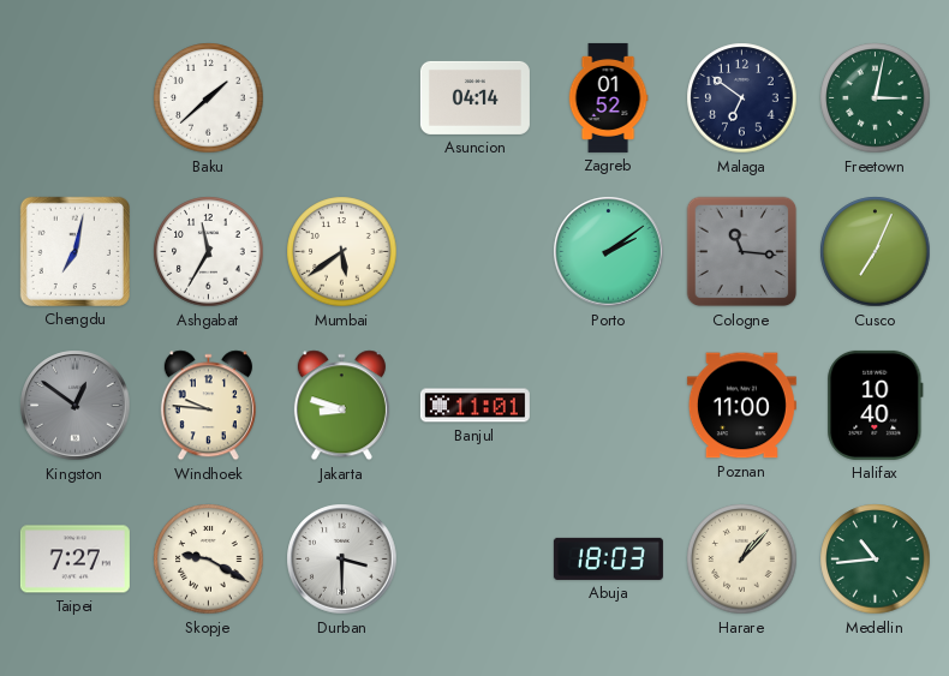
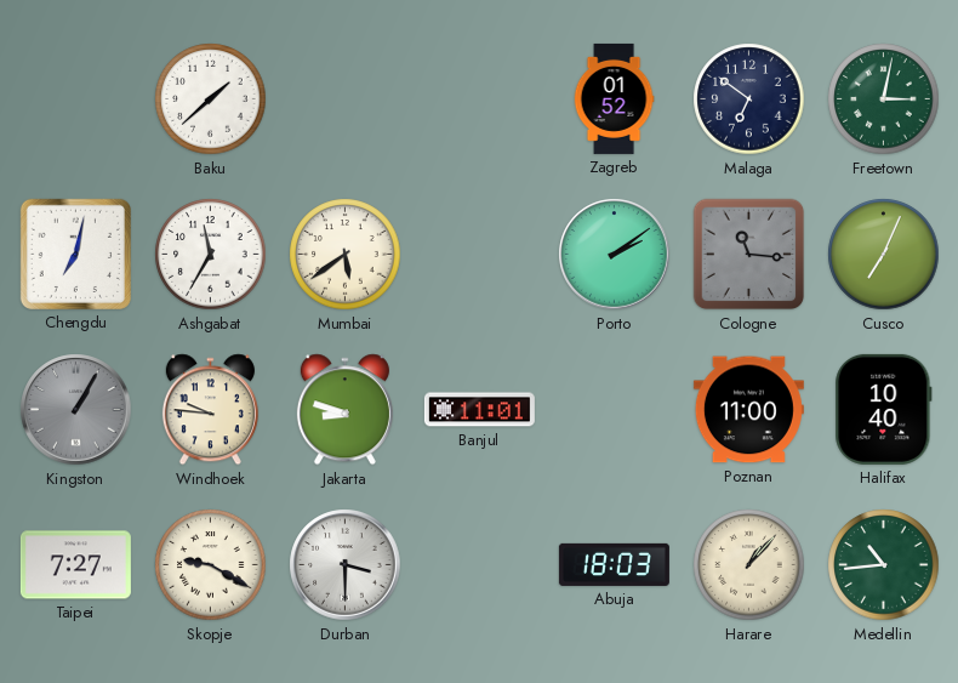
Asuncion: 04:14 -> none (474, 97)
Kingston: 12:51 -> 1:05 (76, 410)
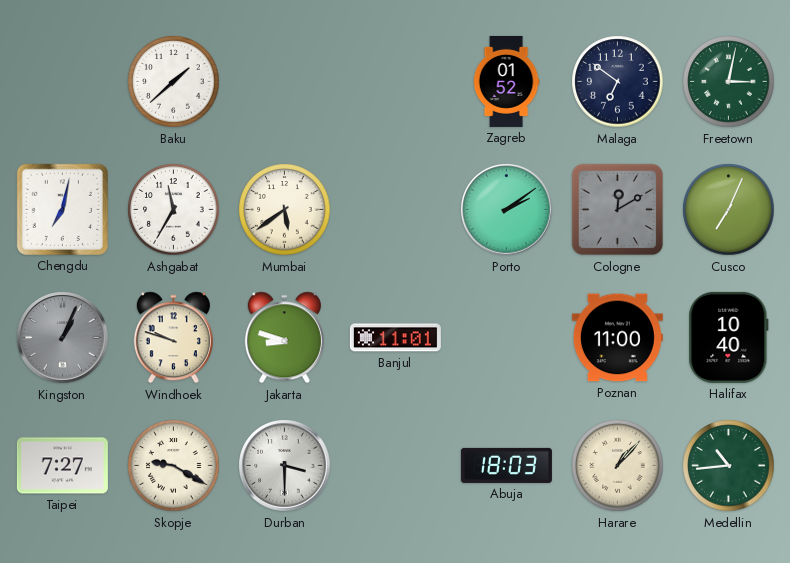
Cologne: 11:16 -> 12:10 (618, 210)
Kingston: 1:05 -> 1:04 (63, 338)
Windhoek: 9:46 -> 9:48 (173, 338)
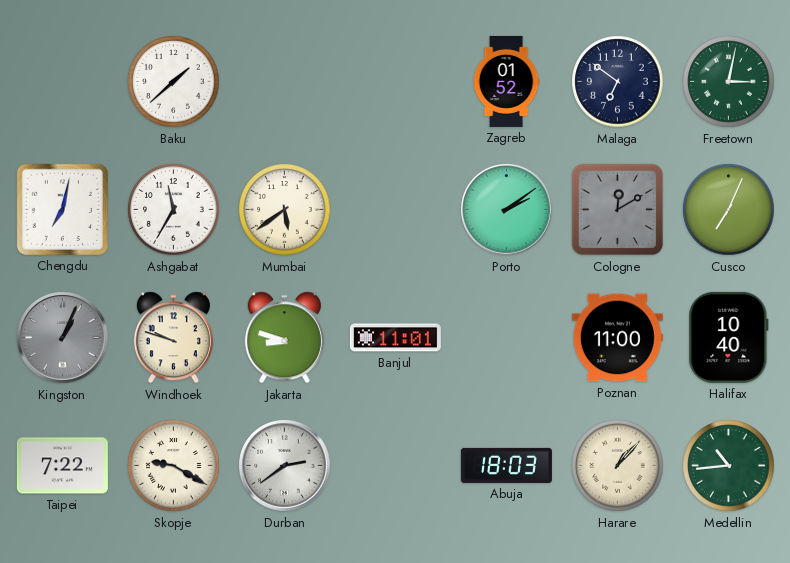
Taipei: 7:27 -> 7:22 (62, 466)
Durban: 3:30 -> 2:39 (285, 466)
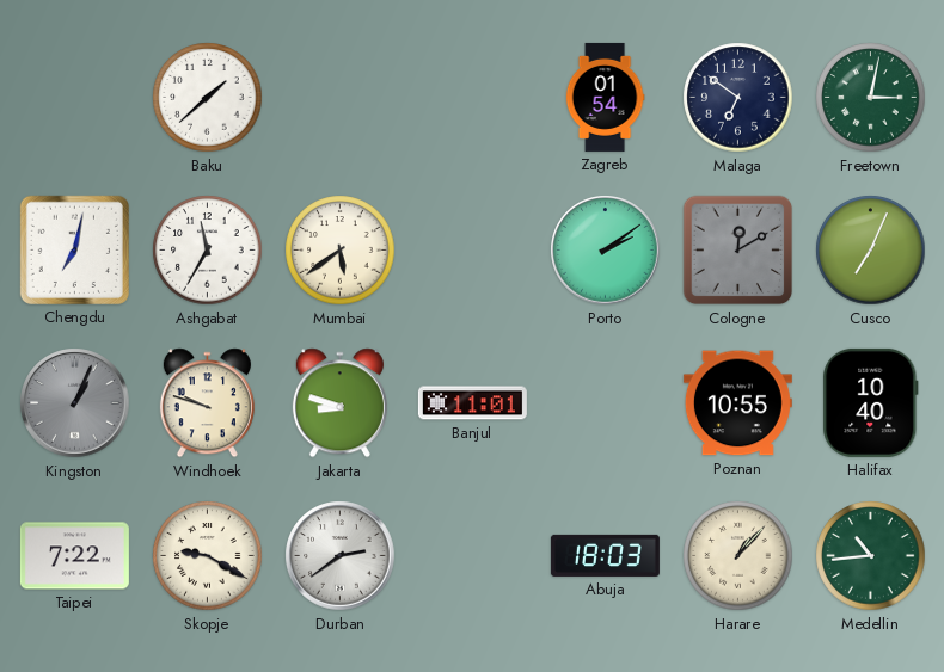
Zagreb: 01:52 -> 01:54 (605, 97)
Poznan: 11:00 -> 10:55 (737, 403)
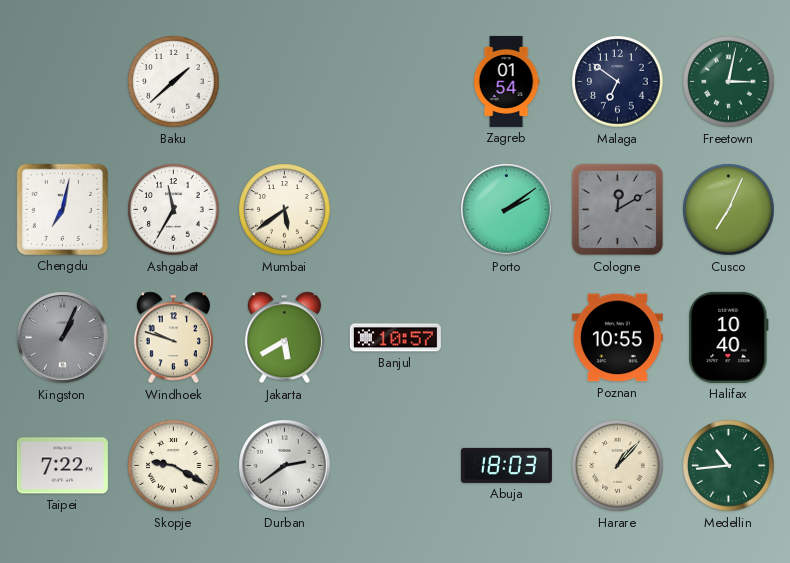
Jakarta: 8:48 -> 5:40 (284, 338)
Banjul: 11:01 -> 10:57 (395, 338)
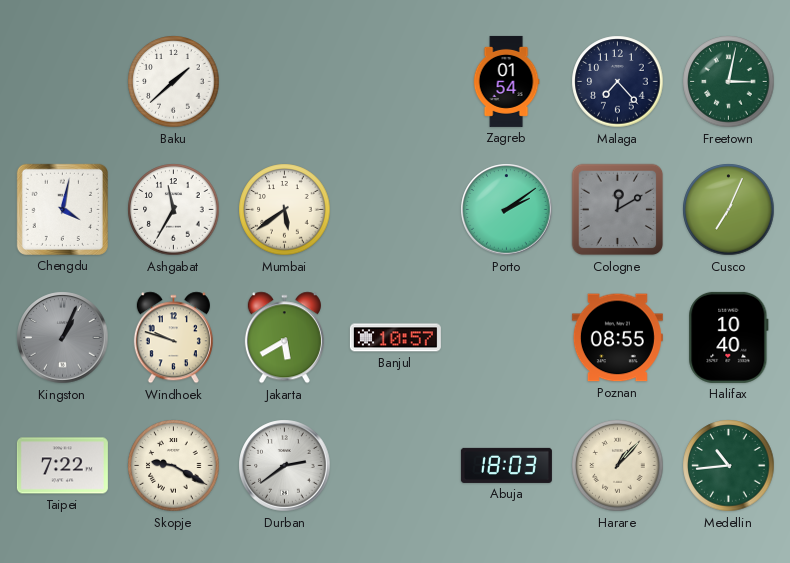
Malaga: 6:51 -> 7:23 (618, 82)
Chengdu: 7:02 -> 4:02 (62, 209)
Poznan: 10:55 -> 08:55 (617, 338)
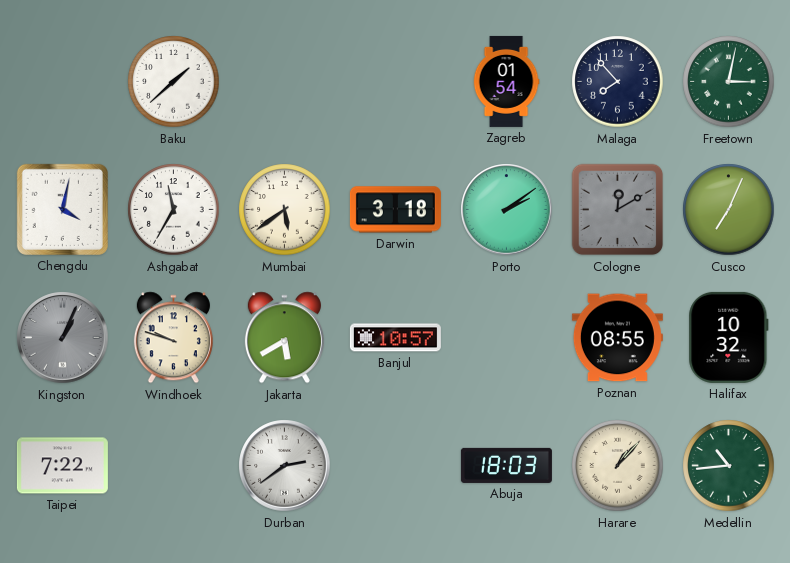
Malaga: 7:23 -> 7:53 (618, 82)
Darwin: none -> 3:18 (395, 210)
Halifax: 10:40 -> 10:32 (729, 337)
Skopje: 9:20 -> none (174, 466)
